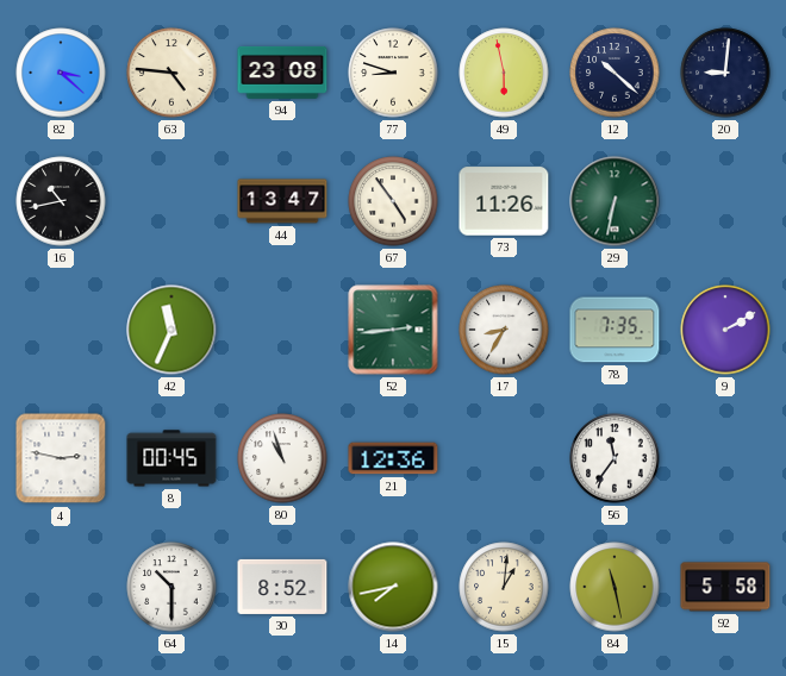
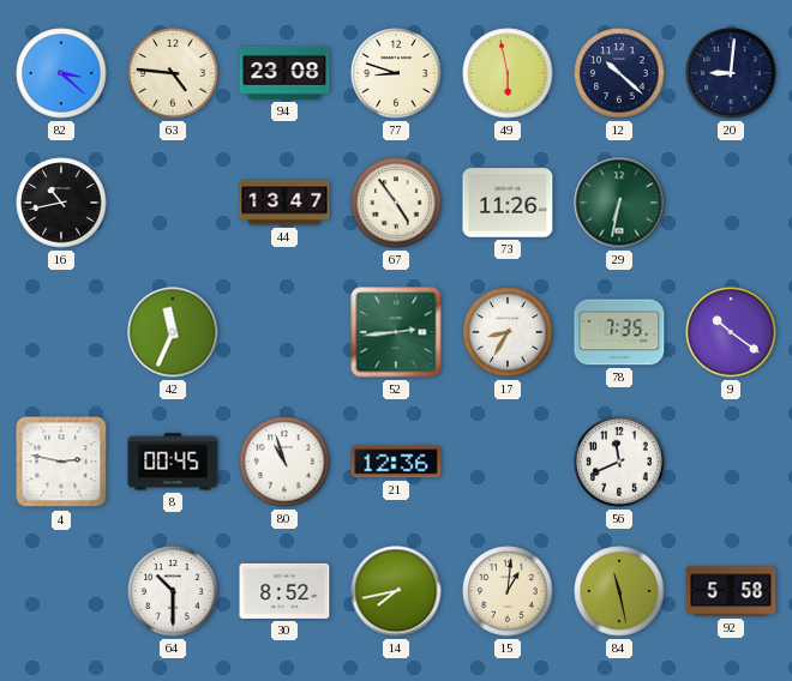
9: 2:10 -> 10:21 (731, 332)
56: 11:36 -> 11:41 (619, 462)
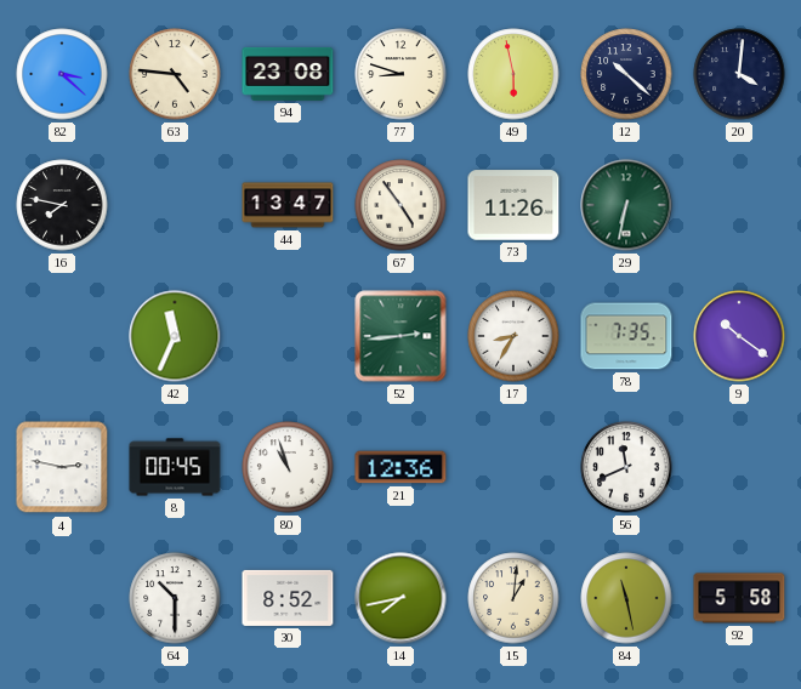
20: 9:01 -> 4:01 (739, 74)
16: 10:43 -> 7:47 (62, 205)
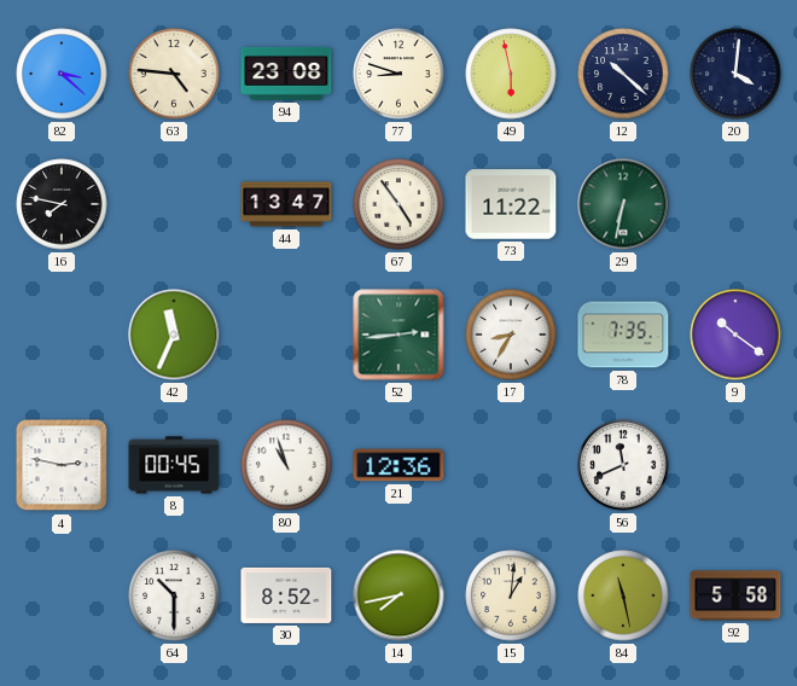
73: 11:26 -> 11:22 (511, 204)
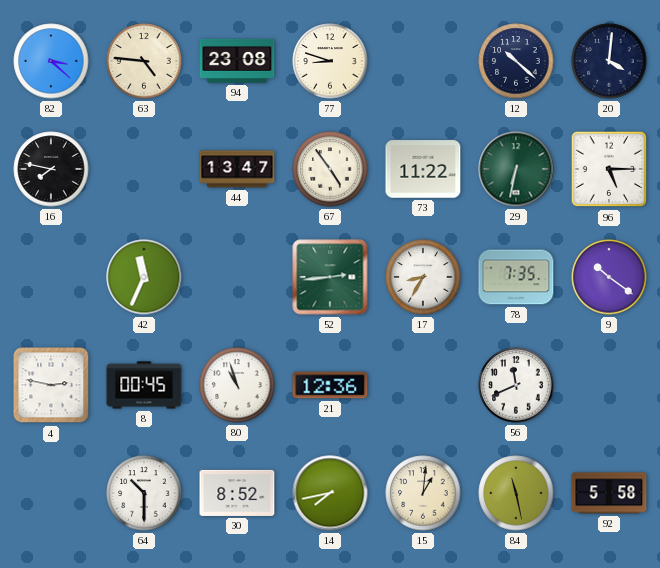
49: 5:58 -> none (511, 74)
96: none -> 5:15 (609, 169)
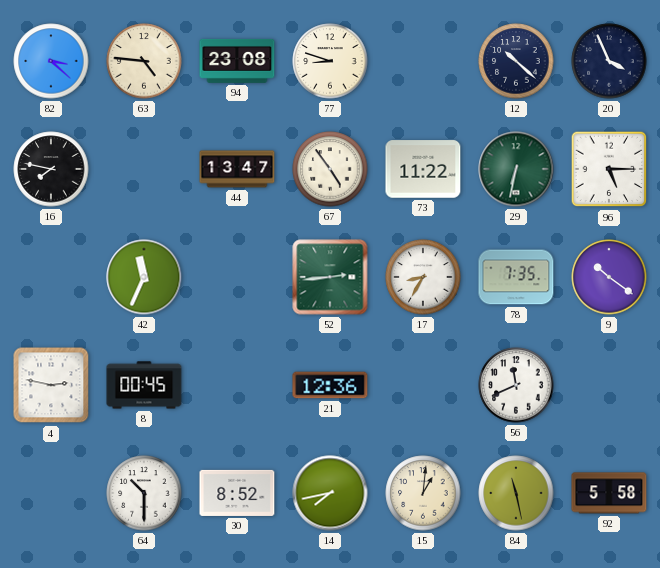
20: 4:01 -> 3:56 (609, 61)
80: 10:57 -> none (237, 385)
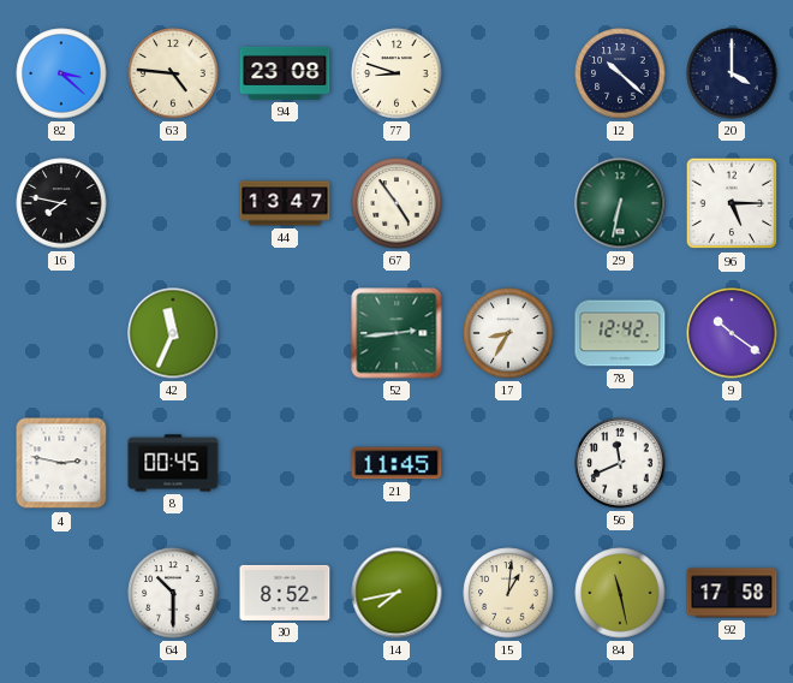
20: 3:56 -> 4:00 (732, 73)
73: 11:22 -> none (423, 169)
78: 7:35 -> 12:42 (620, 333)
21: 12:36 -> 11:45 (396, 463)
92: 5:58 -> 17:58 (732, 593)
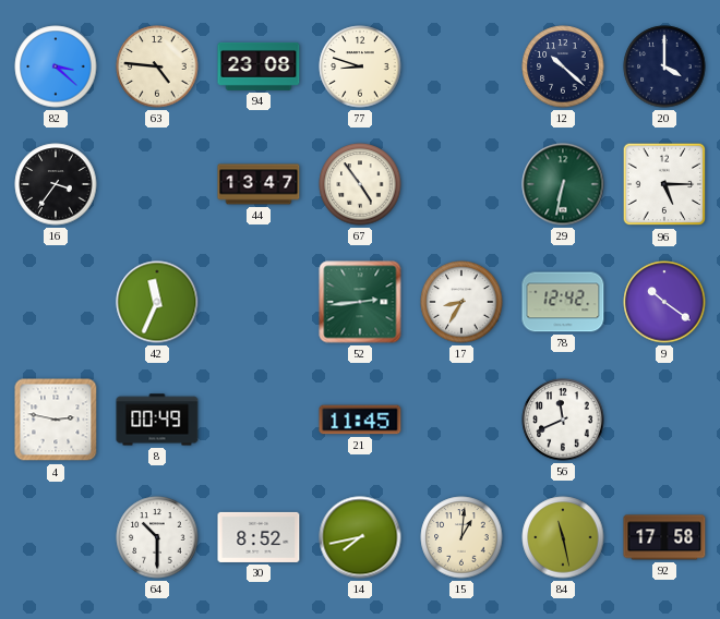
16: 7:47 -> 3:36 (56, 184)
8: 00:45 -> 00:49 (157, 420)
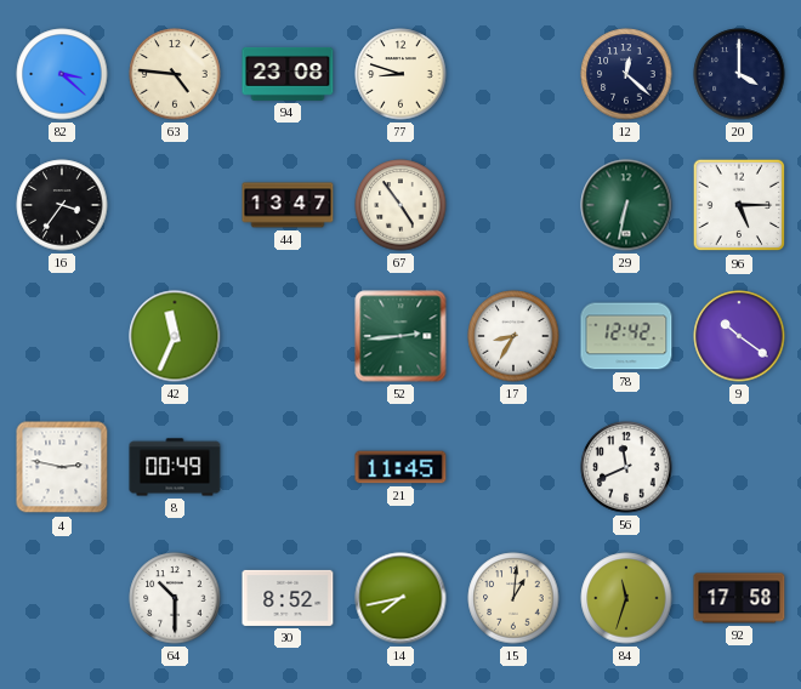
12: 10:22 -> 12:22 (626, 74)
84: 11:28 -> 11:33 (626, 598)
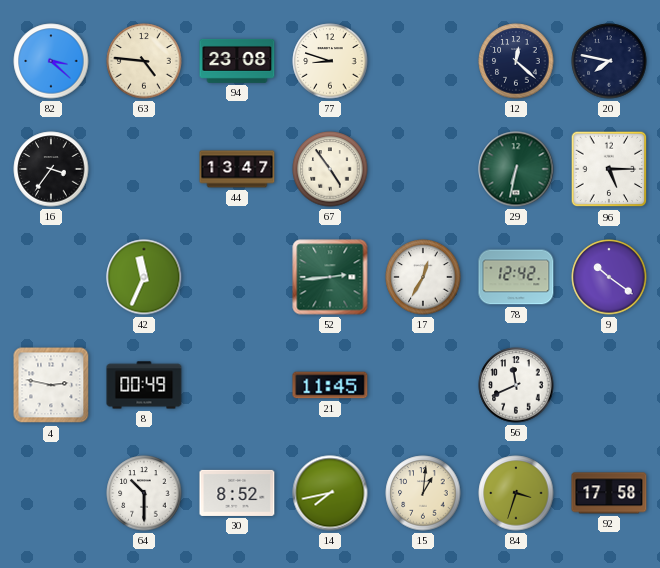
20: 4:00 -> 7:47 (609, 61)
17: 8:35 -> 12:35 (423, 277)
84: 11:33 -> 3:33 (516, 493)
